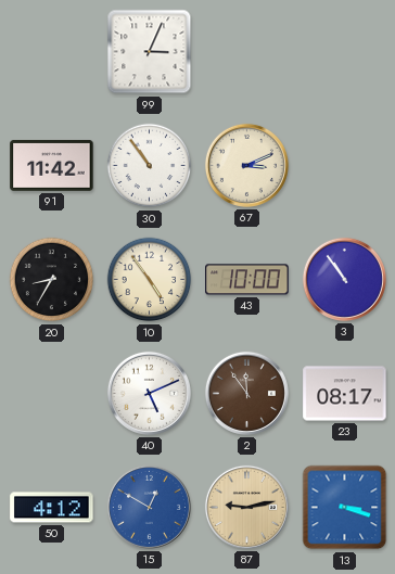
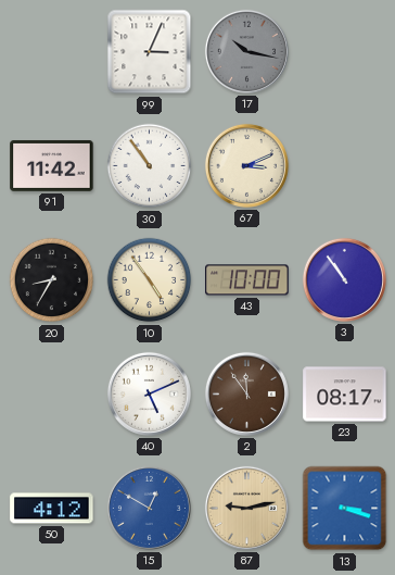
17: none -> 10:17 (246, 51)
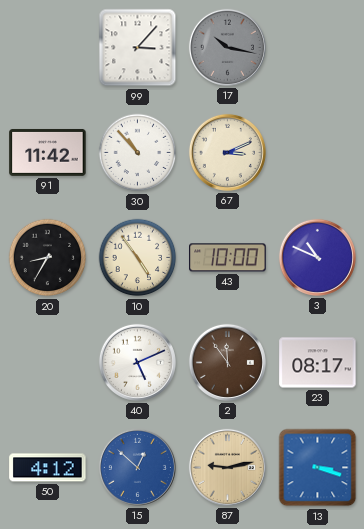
99: 3:04 -> 3:07 (138, 48)
30: 10:54 -> 10:53 (138, 153)
3: 10:54 -> 10:49 (317, 257)
15: 12:50 -> 12:52 (137, 467)
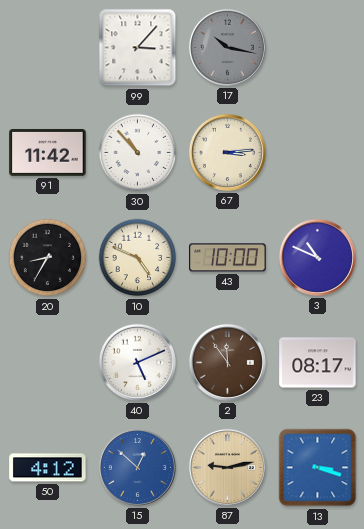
67: 3:11 -> 3:14 (227, 152)
10: 4:54 -> 4:49 (138, 258)
